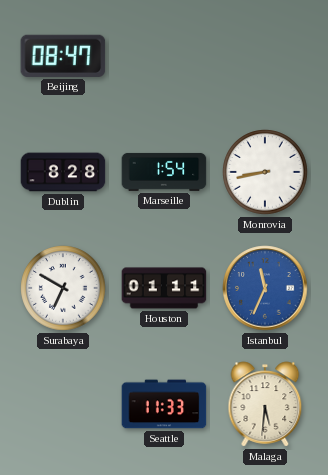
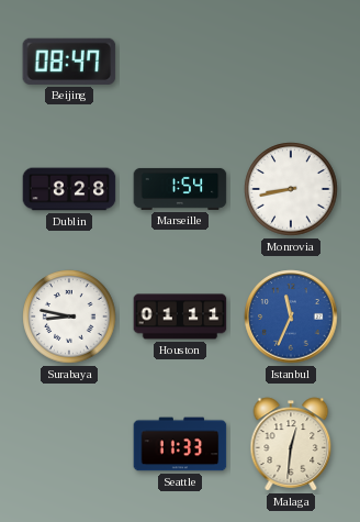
Surabaya: 6:50 -> 8:47 (69, 316)
Malaga: 5:31 -> 12:31 (291, 444)
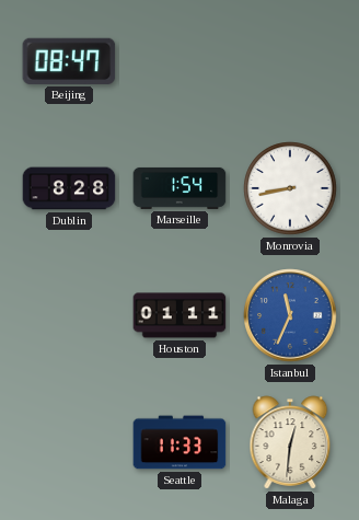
Surabaya: 8:47 -> none (69, 316)
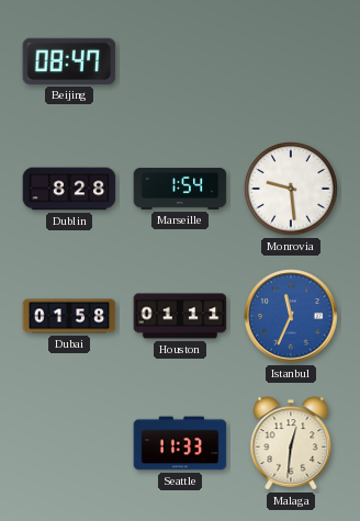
Monrovia: 8:43 -> 9:29 (291, 189)
Dubai: none -> 01:58 (69, 316)
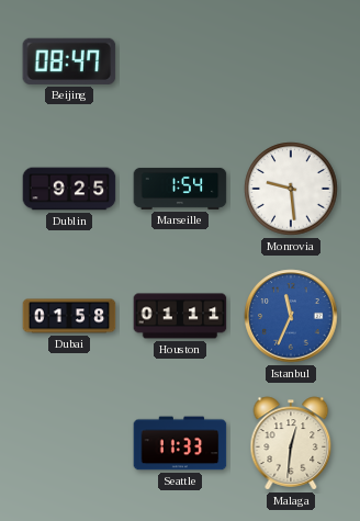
Dublin: 8:28 -> 9:25 (69, 189)
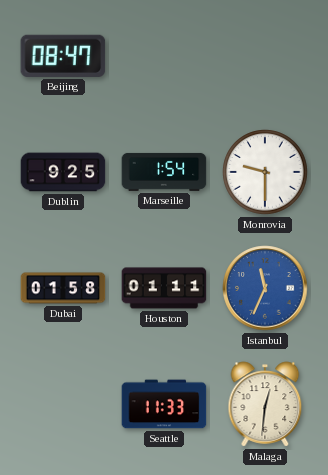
Monrovia: 9:29 -> 9:30 (265, 172)
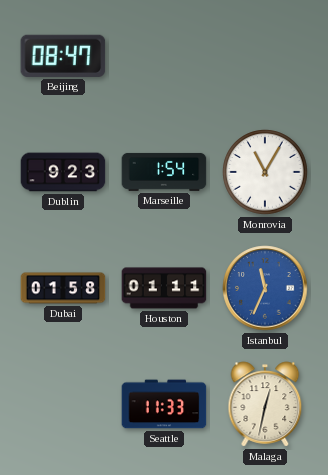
Dublin: 9:25 -> 9:23 (63, 172)
Monrovia: 9:30 -> 11:05 (265, 172)
Malaga: 12:31 -> 12:32 (265, 404)
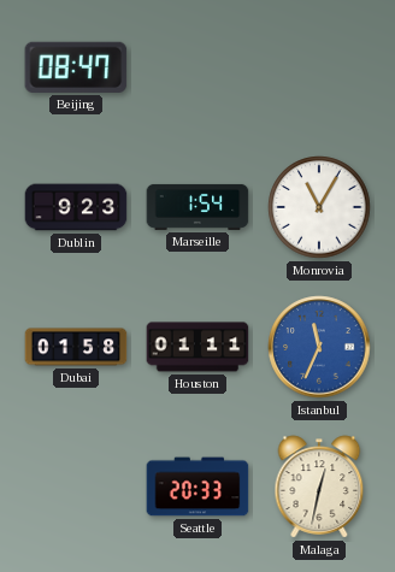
Seattle: 11:33 -> 20:33 (197, 487)
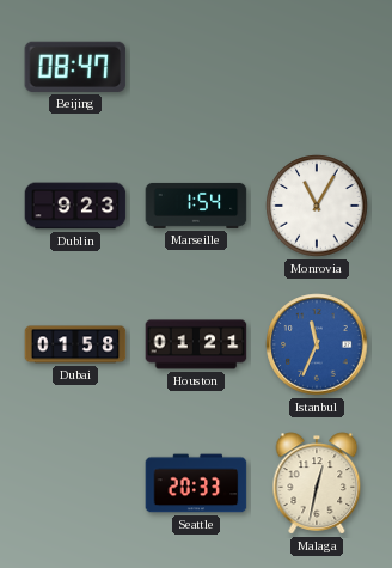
Houston: 01:11 -> 01:21 (196, 344)
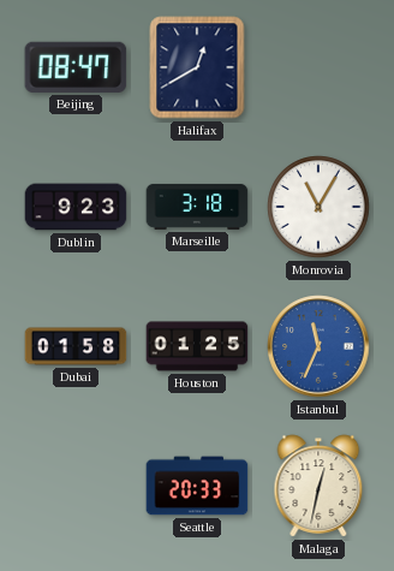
Halifax: none -> 12:40 (197, 67)
Marseille: 1:54 -> 3:18 (197, 207)
Houston: 01:21 -> 01:25 (197, 346)
